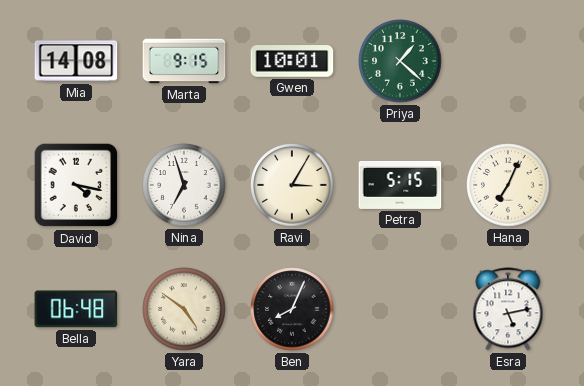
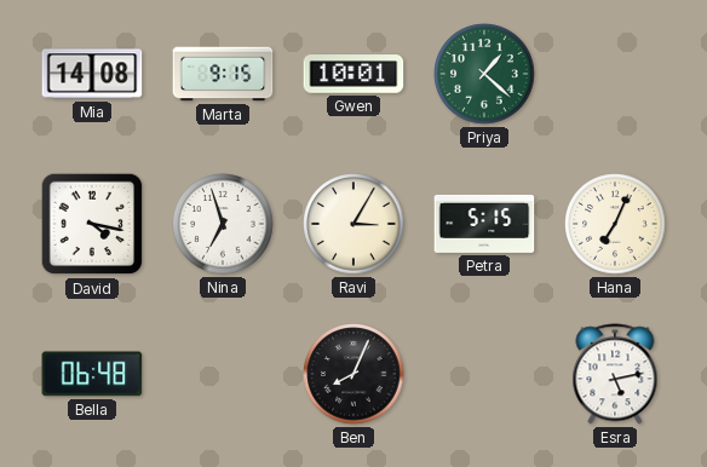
Yara: 4:51 -> none (184, 309)
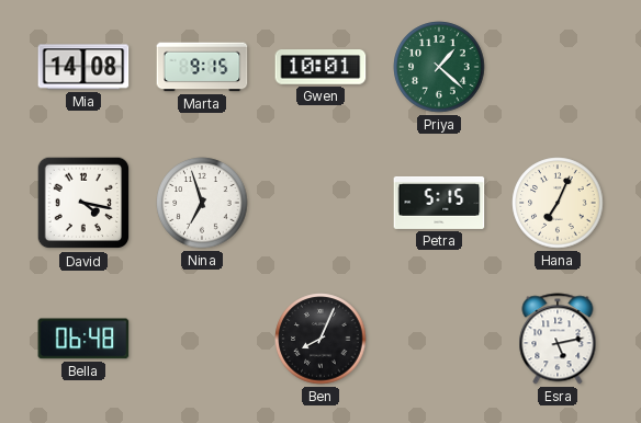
Ravi: 3:05 -> none (353, 224)
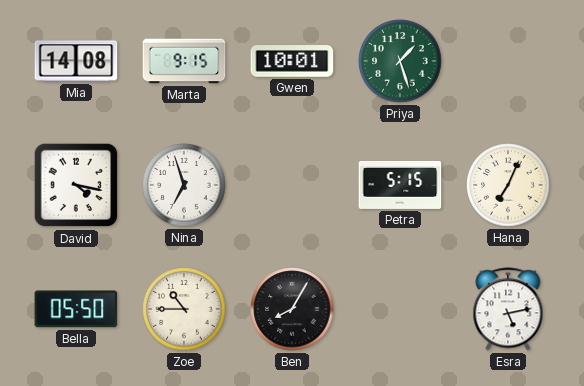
Priya: 1:22 -> 1:27 (400, 61)
Bella: 06:48 -> 05:50 (76, 309)
Zoe: none -> 10:45 (184, 309)
Ben: 8:04 -> 8:05 (292, 309)
